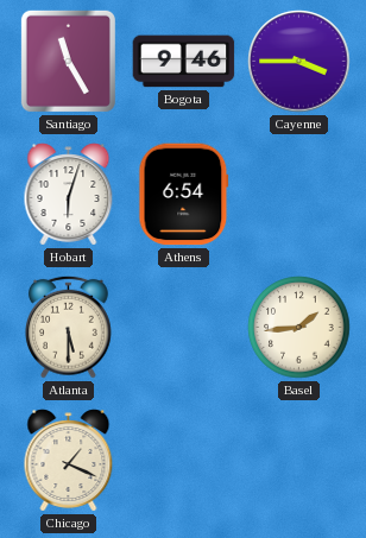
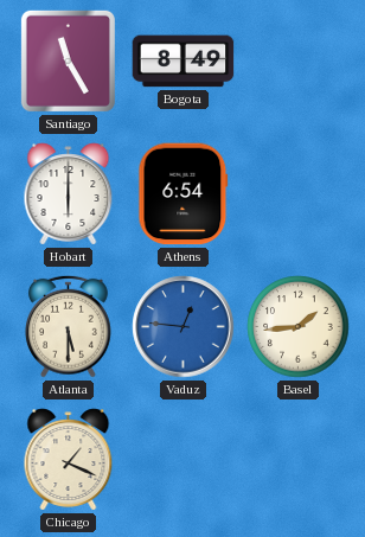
Bogota: 9:46 -> 8:49 (184, 62)
Cayenne: 3:45 -> none (299, 62)
Hobart: 6:03 -> 6:00 (69, 194)
Vaduz: none -> 12:46 (184, 327)
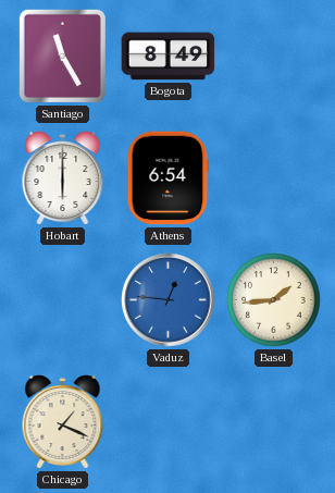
Atlanta: 5:30 -> none (69, 326)
